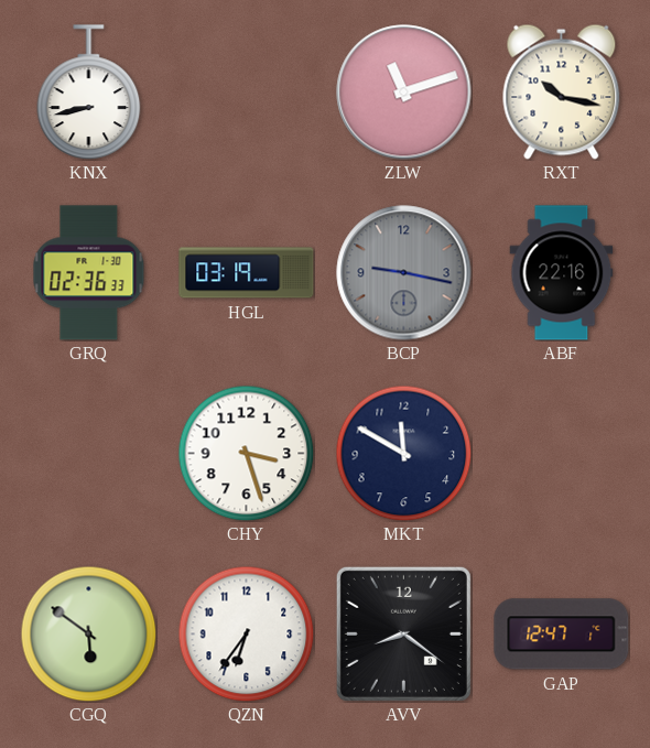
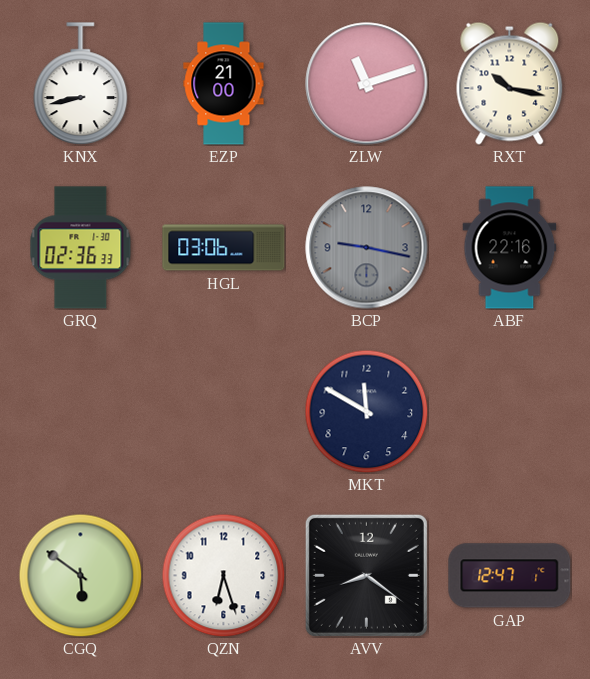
EZP: none -> 21:00 (224, 84)
HGL: 03:19 -> 03:06 (224, 248)
CHY: 3:27 -> none (246, 453)
QZN: 6:36 -> 6:27 (223, 575)
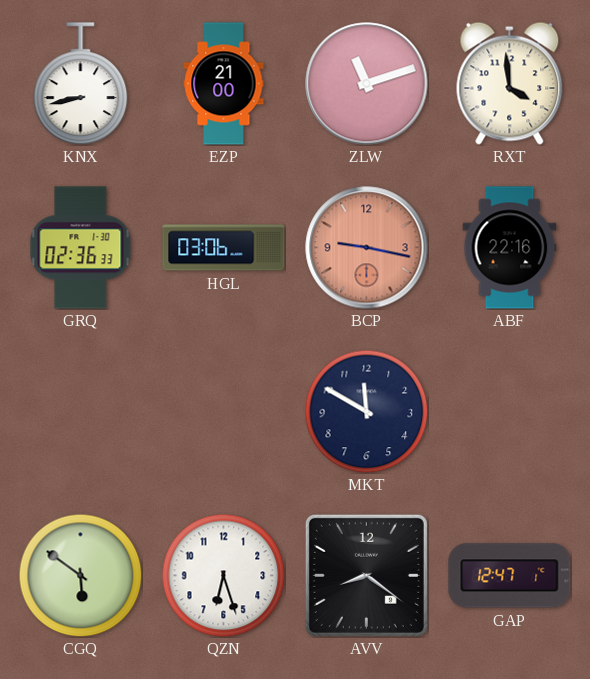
RXT: 10:17 -> 3:59 (510, 83)
BCP dial: grey -> salmon (367, 248)
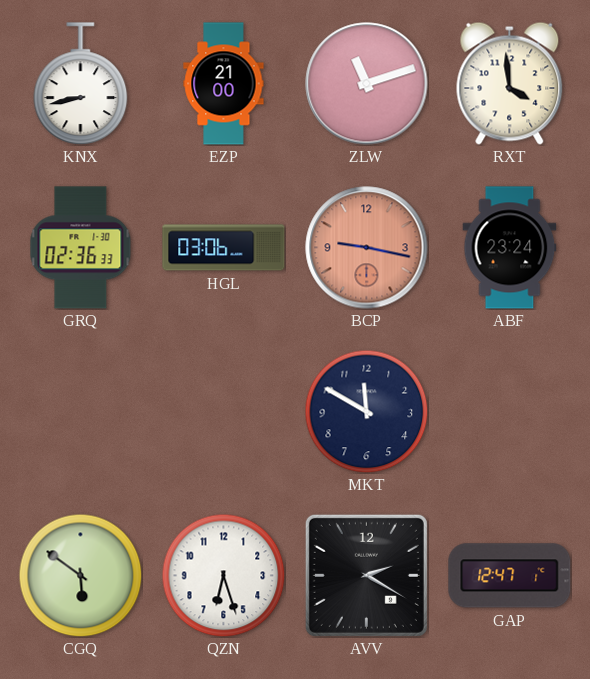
ABF: 22:16 -> 23:24 (510, 248)
AVV: 8:21 -> 2:20 (366, 575)
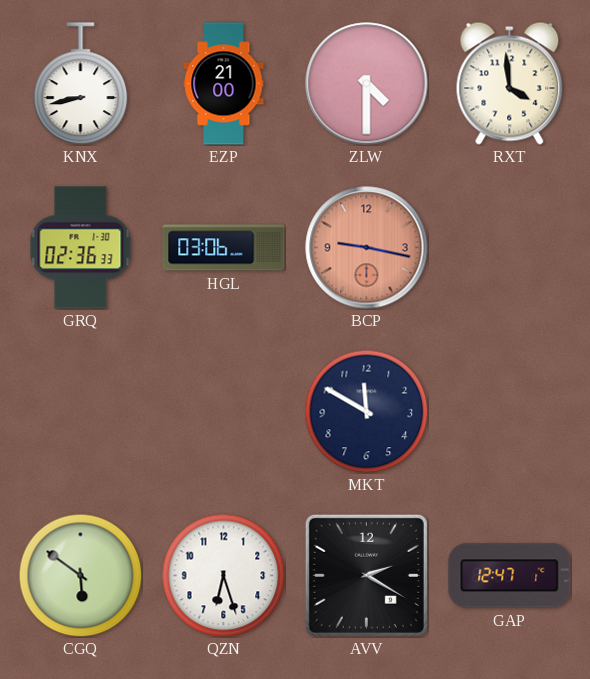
ZLW: 11:12 -> 4:30 (367, 84)
ABF: 23:24 -> none (510, 248)
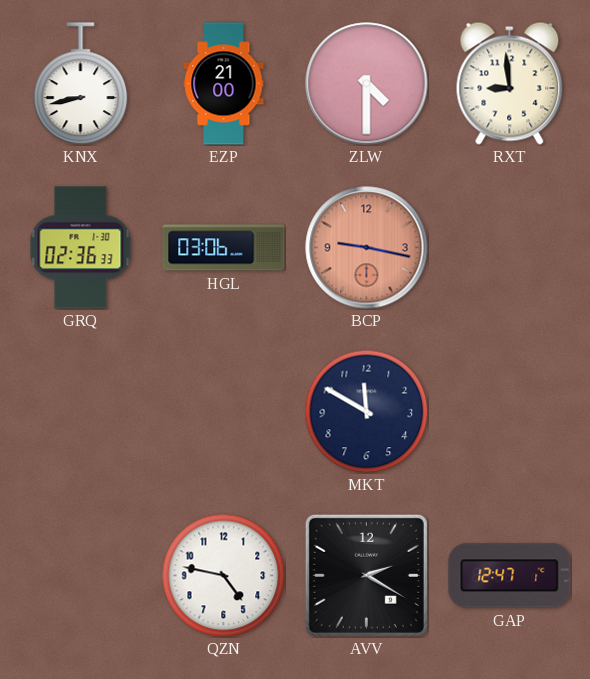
RXT: 3:59 -> 8:59 (510, 83)
CGQ: 5:51 -> none (80, 575)
QZN: 6:27 -> 4:47 (223, 575)
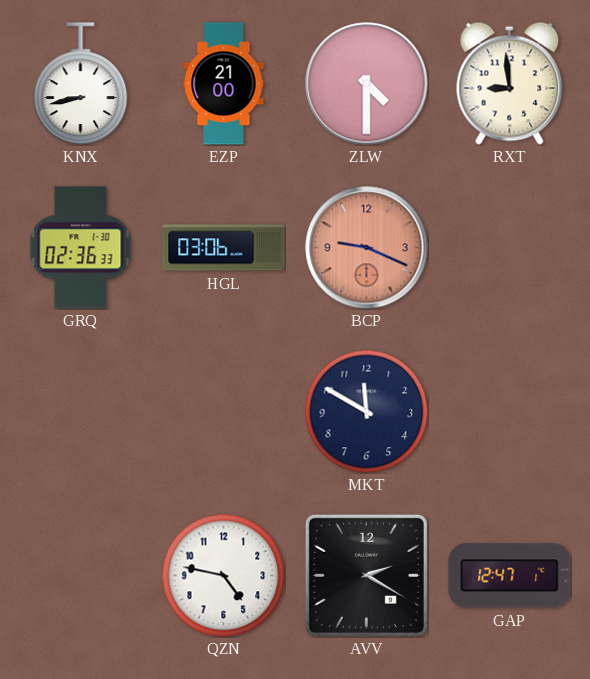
BCP: 9:17 -> 9:19 (367, 248)
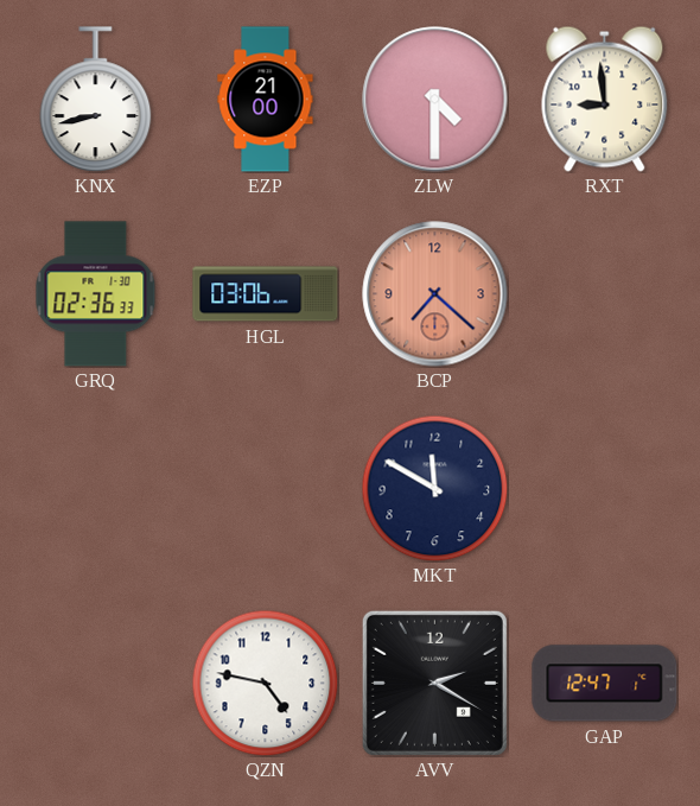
BCP: 9:19 -> 7:22 (435, 294)
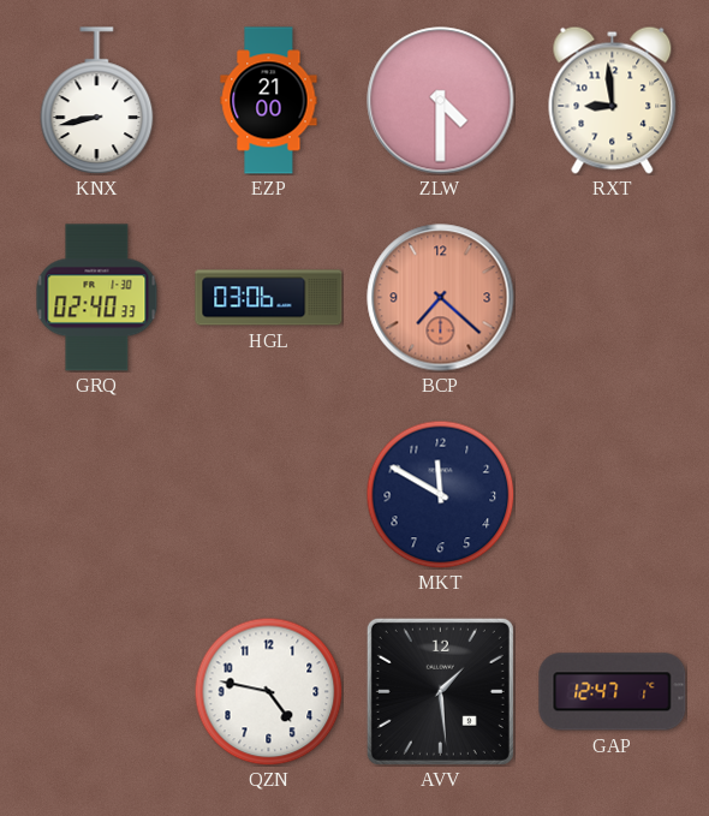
GRQ: 02:36 -> 02:40 (97, 298)
AVV: 2:20 -> 1:29 (440, 691)
